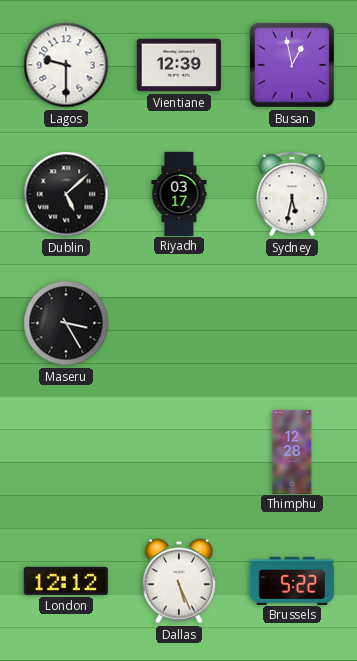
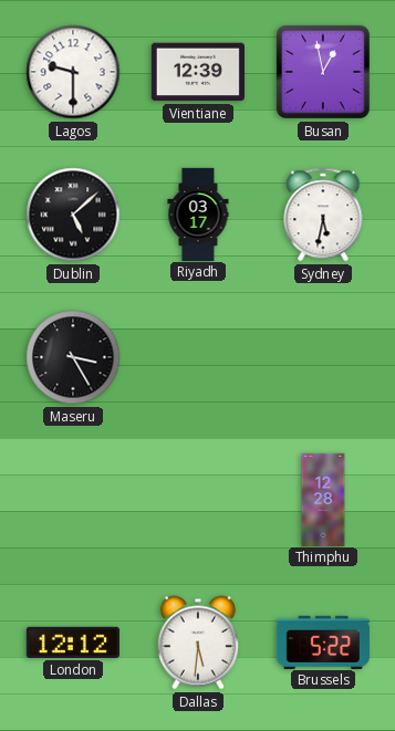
Dallas: 5:26 -> 5:31 (198, 643)
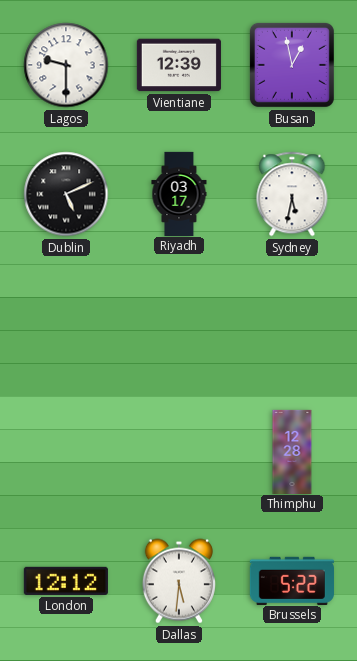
Dublin: 5:08 -> 5:11 (66, 194)
Maseru: 3:25 -> none (73, 357)
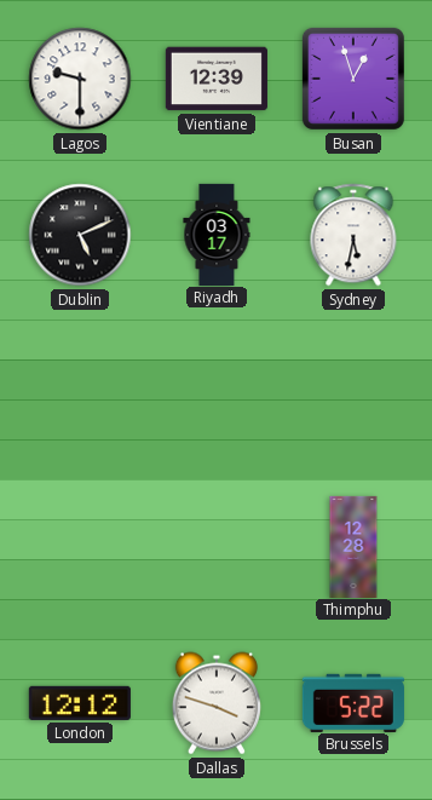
Busan: 12:58 -> 12:57 (353, 79)
Dallas: 5:31 -> 3:48 (217, 703)
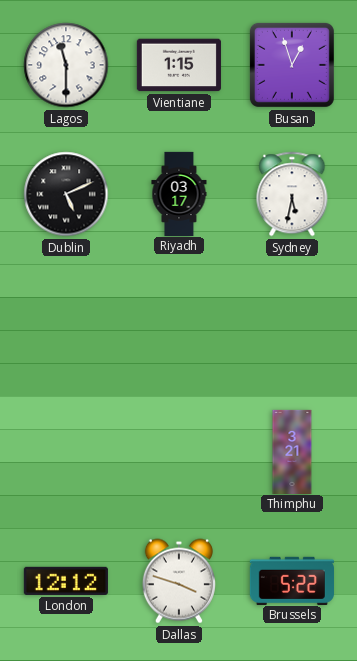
Lagos: 9:30 -> 11:30 (66, 65)
Vientiane: 12:39 -> 1:15 (179, 65)
Thimphu: 12:28 -> 3:21 (292, 451)
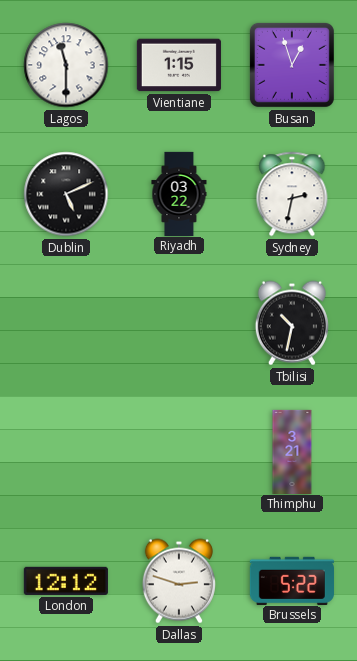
Riyadh: 03:17 -> 03:22 (179, 193)
Sydney: 5:32 -> 2:32 (292, 194)
Tbilisi: none -> 10:32 (292, 323)
Dallas: 3:48 -> 2:48 (179, 581)
